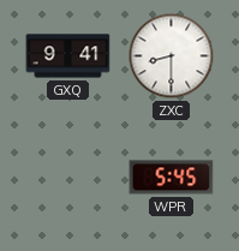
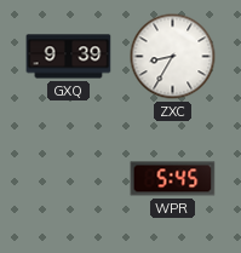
GXQ: 9:41 -> 9:39 (69, 57)
ZXC: 8:30 -> 8:35 (173, 57)
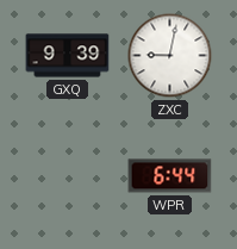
ZXC: 8:35 -> 9:02 (170, 56)
WPR: 5:45 -> 6:44 (170, 176)
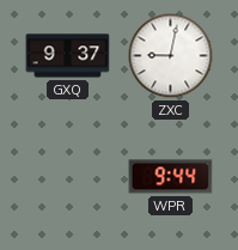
GXQ: 9:39 -> 9:37 (68, 56)
WPR: 6:44 -> 9:44 (171, 177)
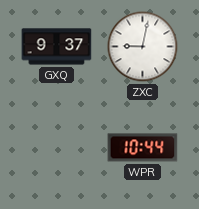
WPR: 9:44 -> 10:44 (143, 148)
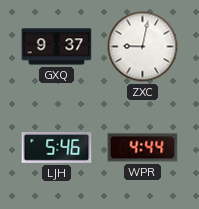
LJH: none -> 5:46 (57, 147)
WPR: 10:44 -> 4:44 (143, 148)
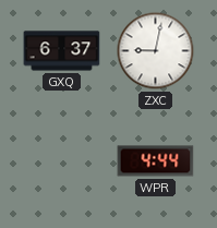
GXQ: 9:37 -> 6:37 (62, 51)
LJH: 5:46 -> none (57, 147)
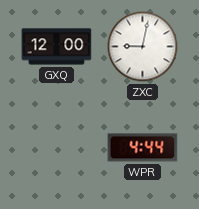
GXQ: 6:37 -> 12:00 (57, 47)
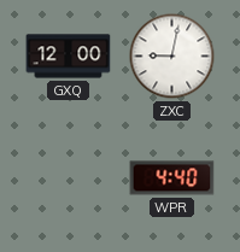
WPR: 4:44 -> 4:40 (172, 178)
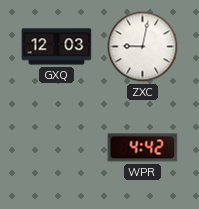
GXQ: 12:00 -> 12:03 (57, 47)
WPR: 4:40 -> 4:42 (143, 148)
